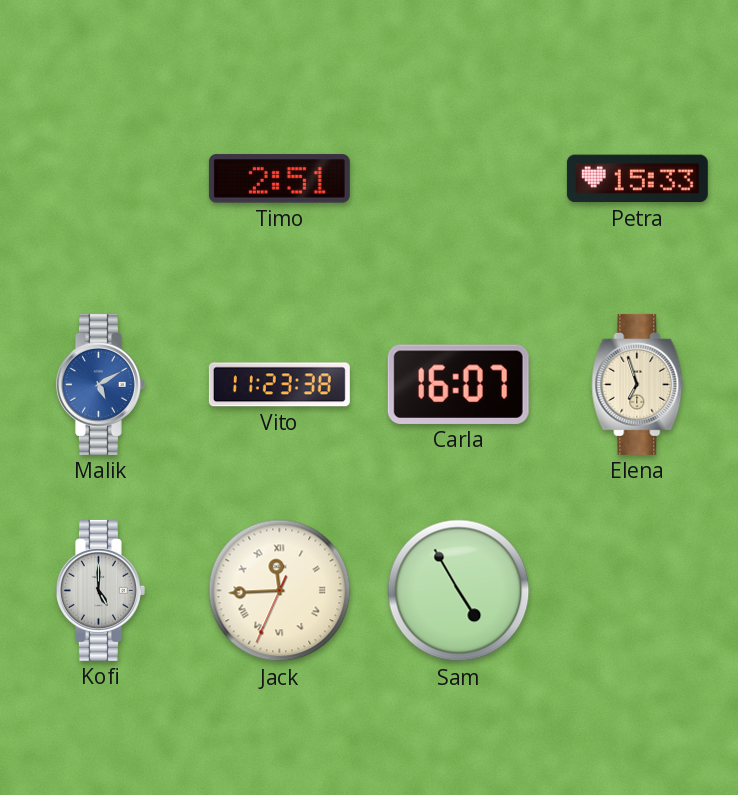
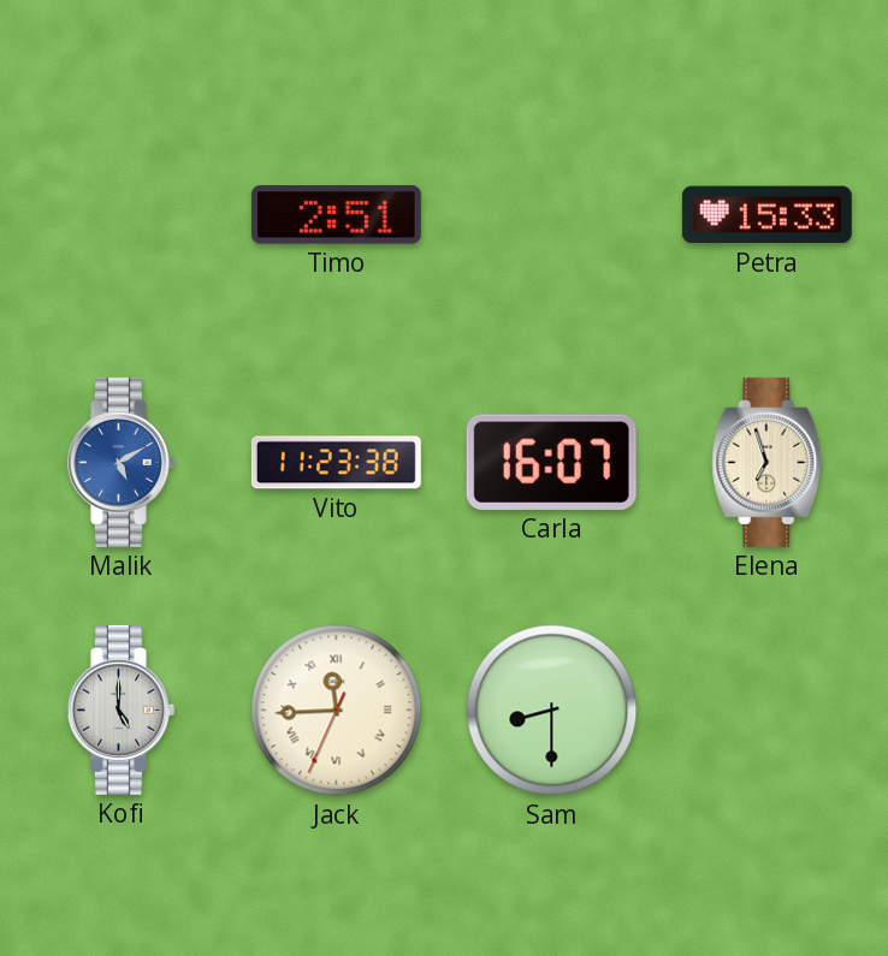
Sam: 4:55 -> 8:30 (552, 711)
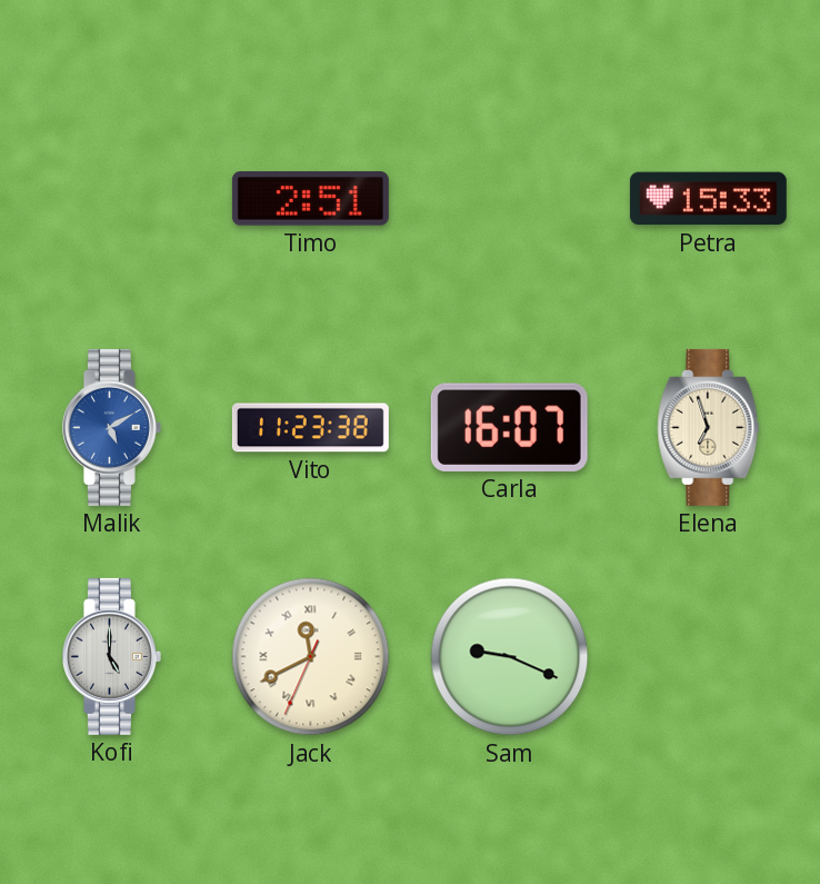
Jack: 11:44 -> 11:40 (311, 657)
Sam: 8:30 -> 9:19 (510, 657)
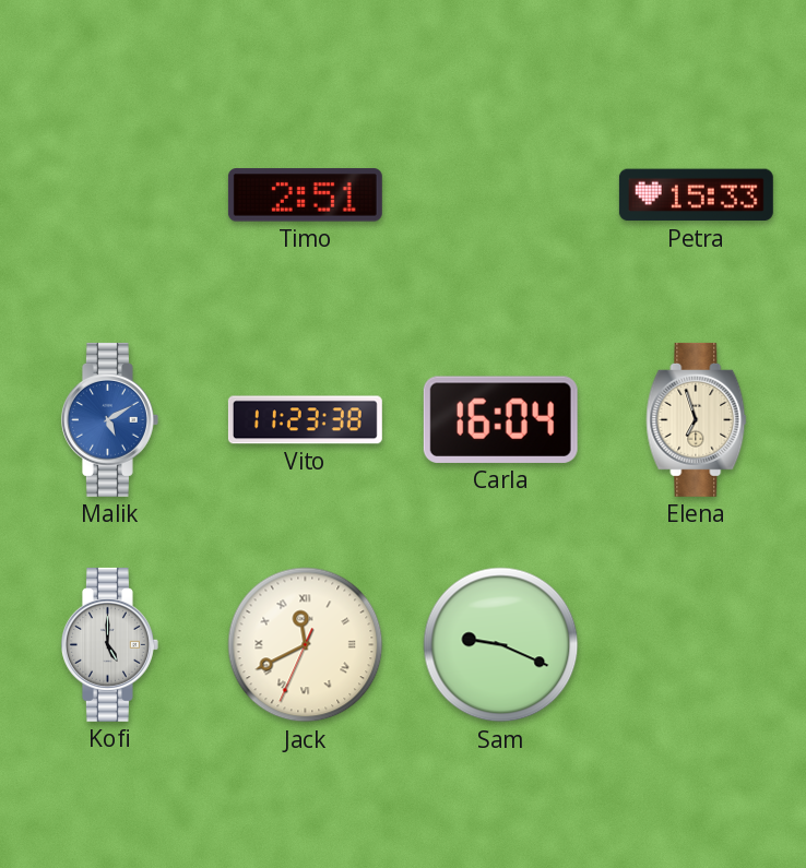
Carla: 16:07 -> 16:04 (500, 419)
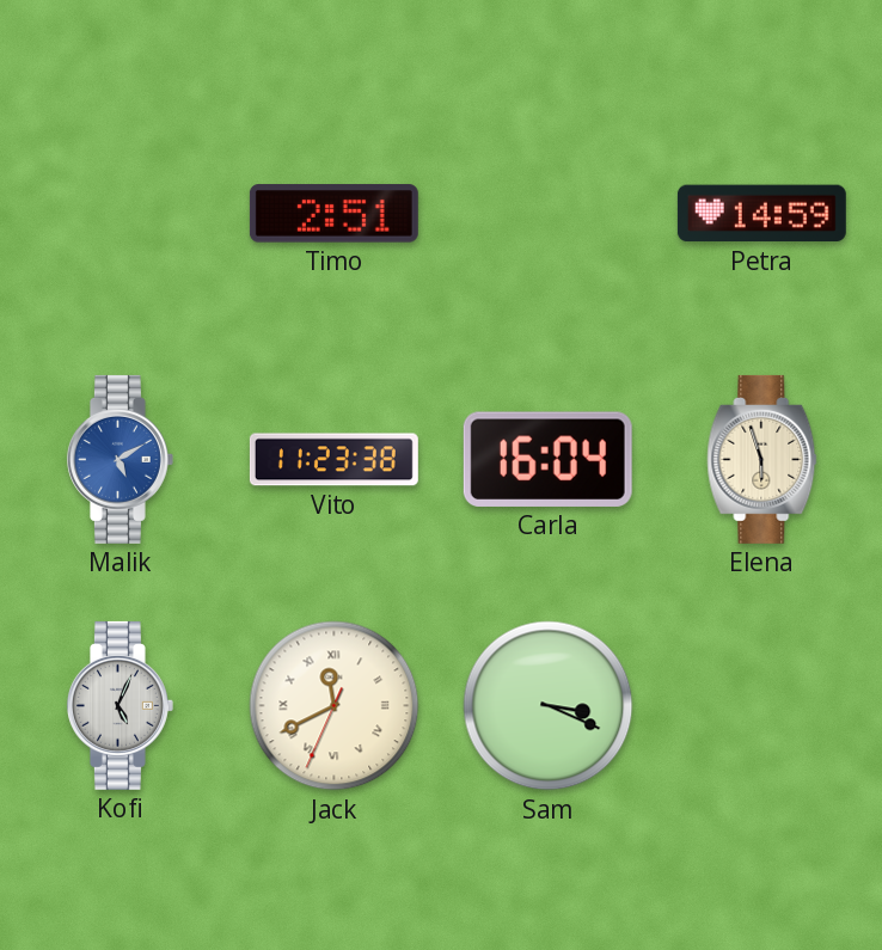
Petra: 15:33 -> 14:59 (761, 214)
Elena: 6:57 -> 5:57 (762, 459)
Kofi: 5:00 -> 5:04 (120, 705)
Sam: 9:19 -> 3:19 (549, 706)
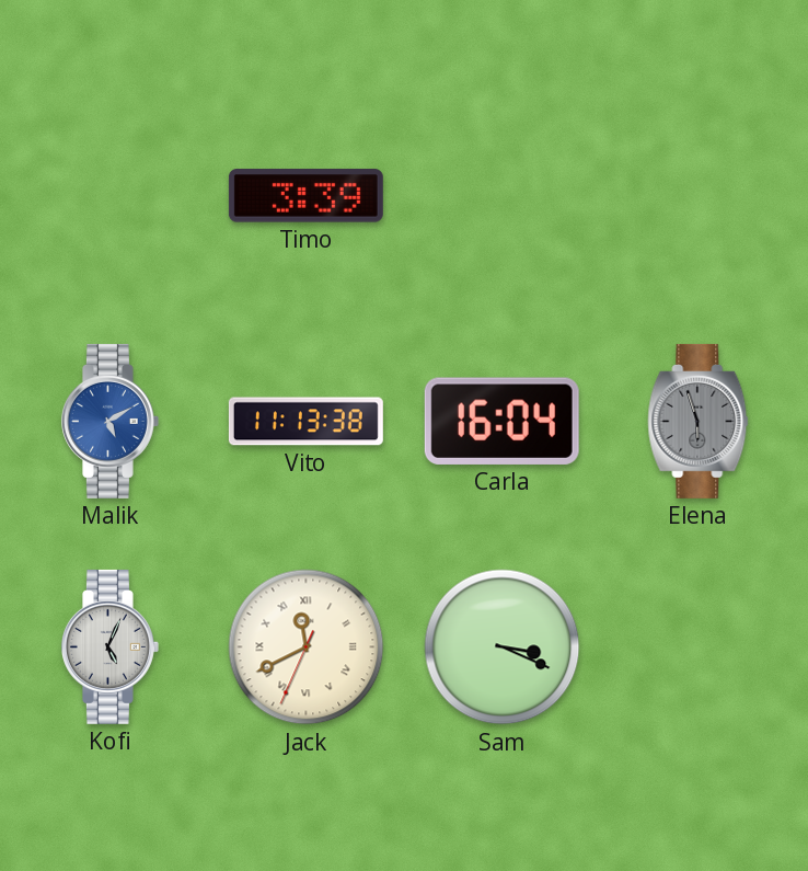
Timo: 2:51 -> 3:39 (305, 196)
Petra: 14:59 -> none (761, 214)
Vito: 11:23 -> 11:13 (305, 422)
Elena dial: cream -> grey (699, 421)
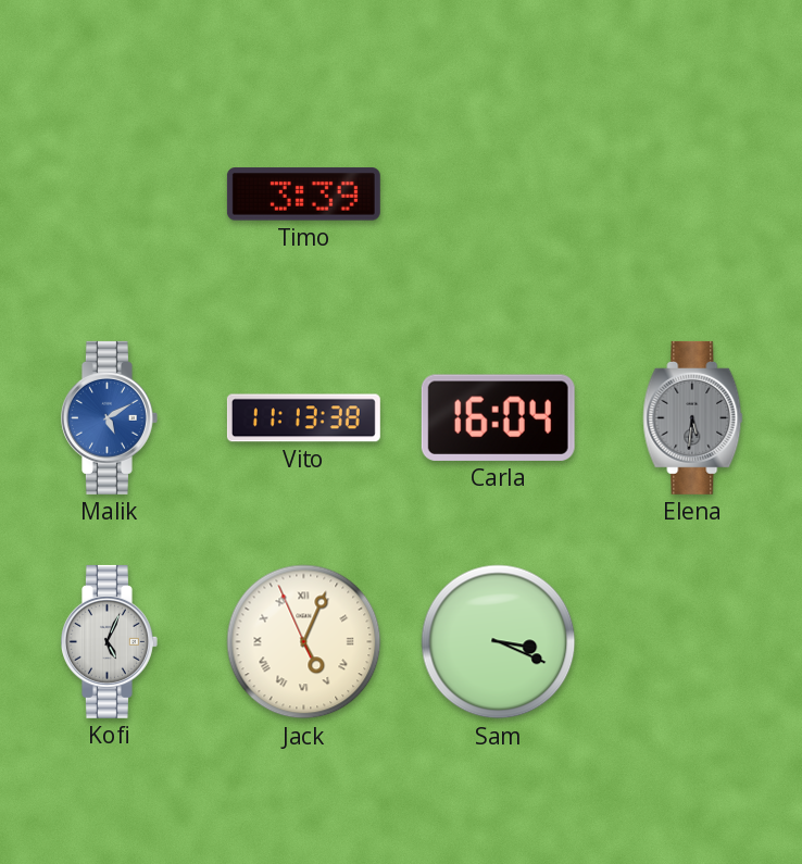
Elena: 5:57 -> 5:31 (693, 417)
Jack: 11:40 -> 5:03 (304, 642)
